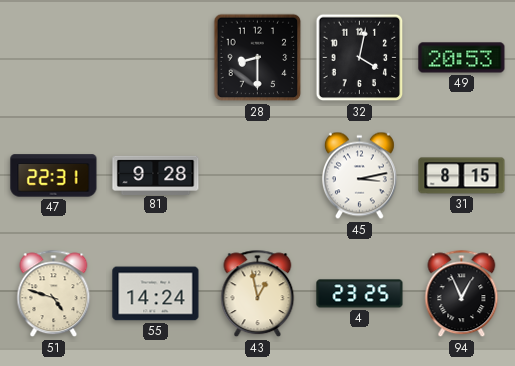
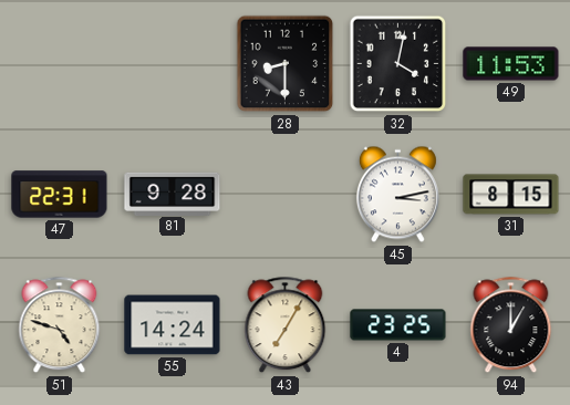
49: 20:53 -> 11:53 (511, 64)
43: 12:58 -> 7:05 (286, 325)
94: 12:56 -> 1:00 (511, 325)
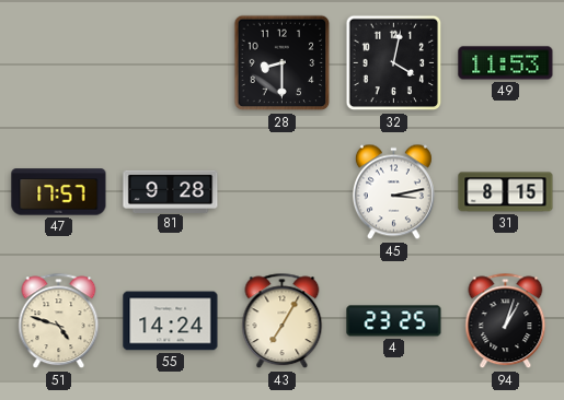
47: 22:31 -> 17:57 (59, 192)
94: 1:00 -> 1:03 (506, 321)
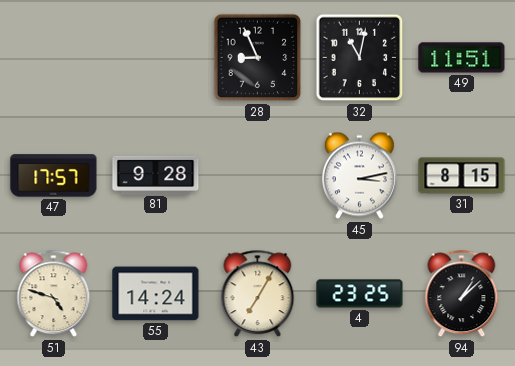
28: 8:30 -> 8:56 (258, 58)
32: 4:02 -> 11:02 (360, 58)
49: 11:53 -> 11:51 (462, 58)
94: 1:03 -> 1:08 (462, 294)
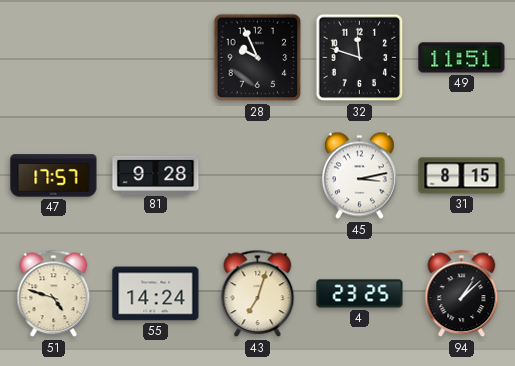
28: 8:56 -> 9:56 (258, 58)
32: 11:02 -> 11:48 (360, 58)
43: 7:05 -> 7:03 (258, 294)
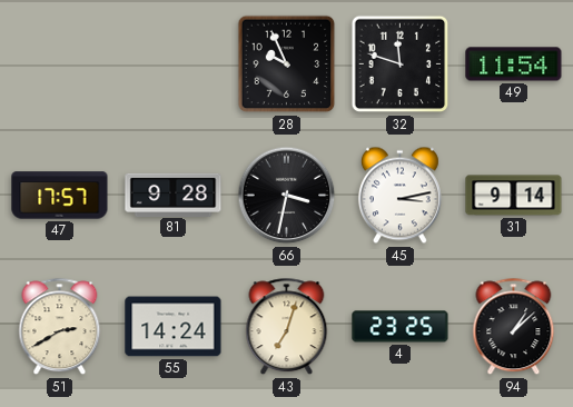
49: 11:51 -> 11:54 (514, 64)
66: none -> 3:32 (287, 196)
31: 8:15 -> 9:14 (514, 196)
51: 4:48 -> 2:40 (60, 327)
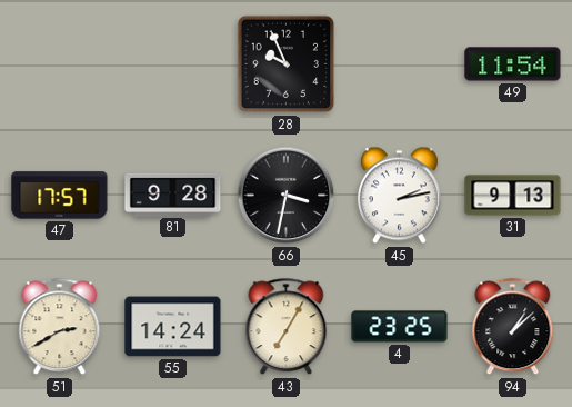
32: 11:48 -> none (401, 64)
45: 3:13 -> 2:13 (399, 196)
31: 9:14 -> 9:13 (513, 196)
43: 7:03 -> 7:05 (287, 327)
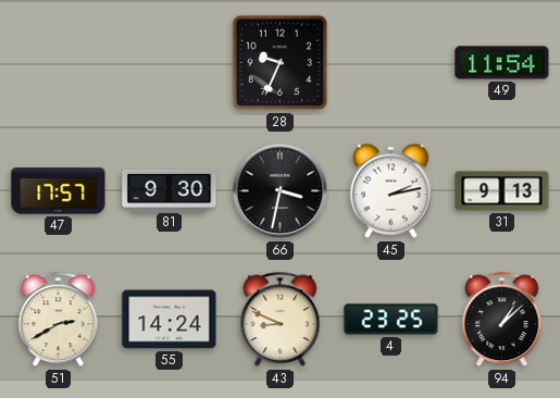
28: 9:56 -> 9:34 (281, 63)
81: 9:28 -> 9:30 (170, 190)
43: 7:05 -> 8:49 (281, 320)
